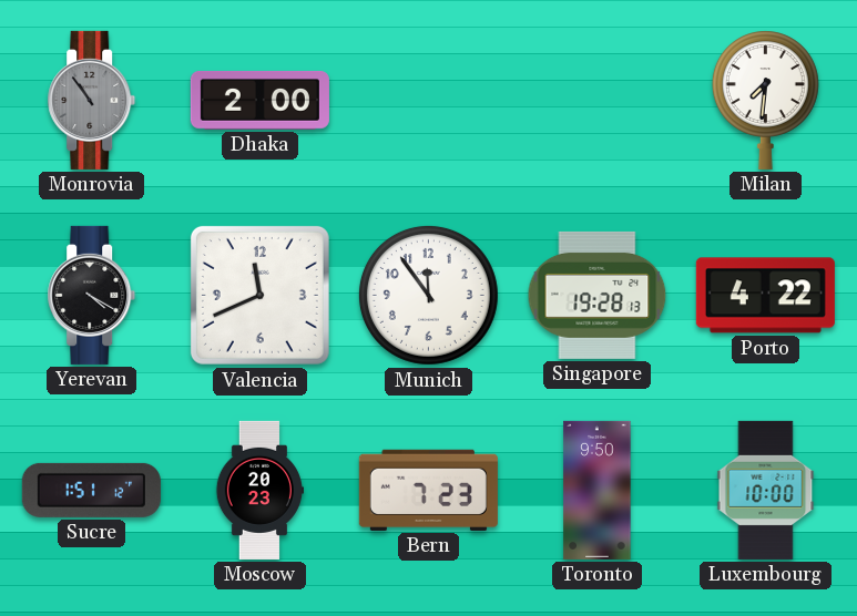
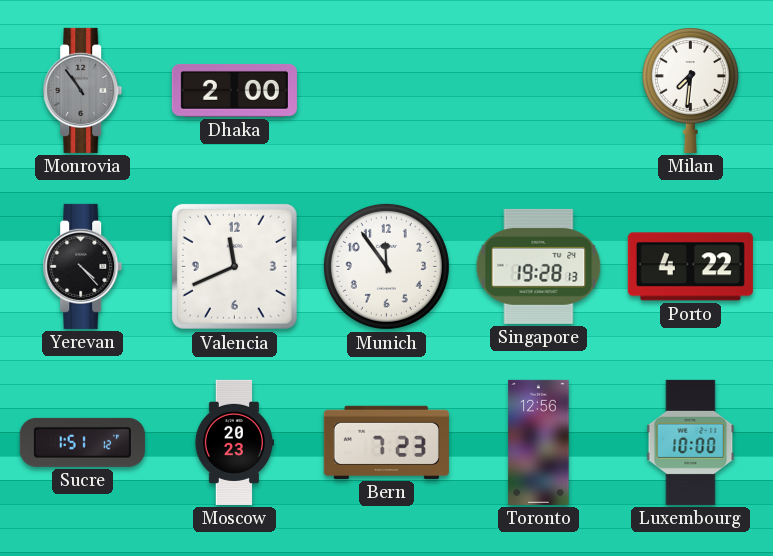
Yerevan: 4:20 -> 4:23 (83, 266)
Toronto: 9:50 -> 12:56 (539, 442)
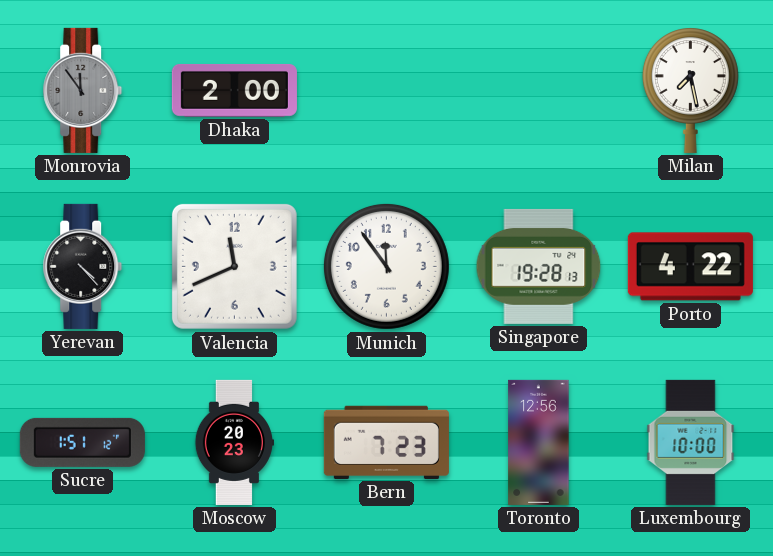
Monrovia: 10:54 -> 11:54 (83, 90)
Milan: 7:31 -> 7:28 (690, 90)
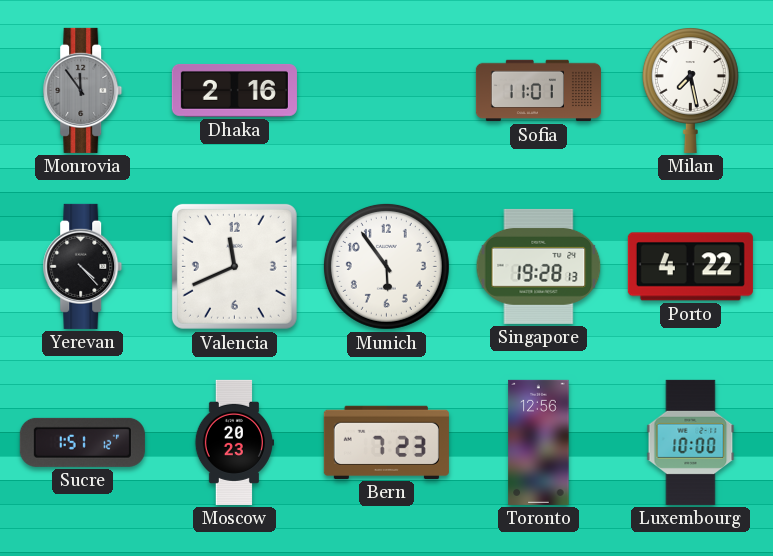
Dhaka: 2:00 -> 2:16 (234, 90)
Sofia: none -> 11:01 (538, 91)
Munich: 11:54 -> 5:54 (386, 266)
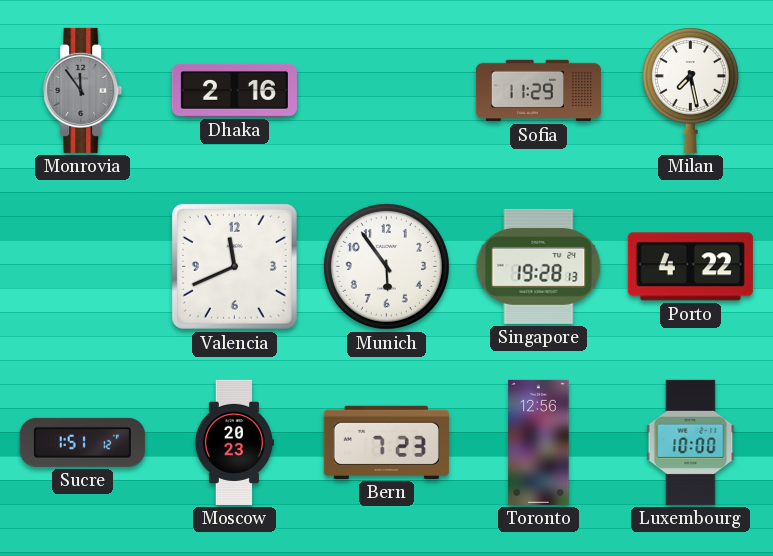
Sofia: 11:01 -> 11:29 (538, 91)
Yerevan: 4:23 -> none (83, 266)
